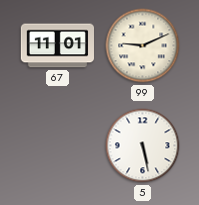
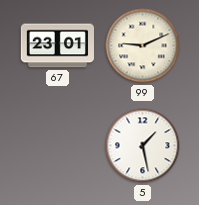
67: 11:01 -> 23:01 (57, 46)
5: 5:28 -> 1:28 (143, 146)
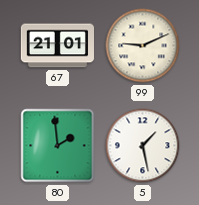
67: 23:01 -> 21:01 (57, 46)
80: none -> 1:59 (58, 146)
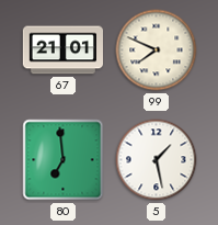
99: 9:11 -> 7:49 (157, 50)
80: 1:59 -> 6:59 (64, 160)
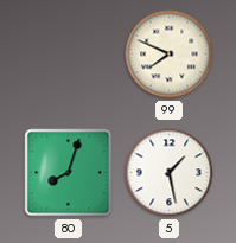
67: 21:01 -> none (62, 50)
80: 6:59 -> 8:03 (69, 173)
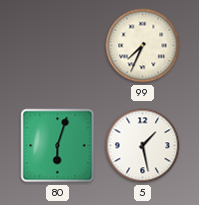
99: 7:49 -> 7:34 (143, 46)
80: 8:03 -> 6:03 (58, 146)
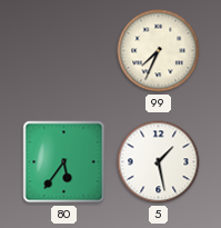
80: 6:03 -> 5:36 (64, 162)
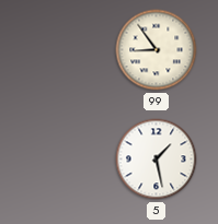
99: 7:34 -> 8:54 (157, 50)
80: 5:36 -> none (64, 162)
